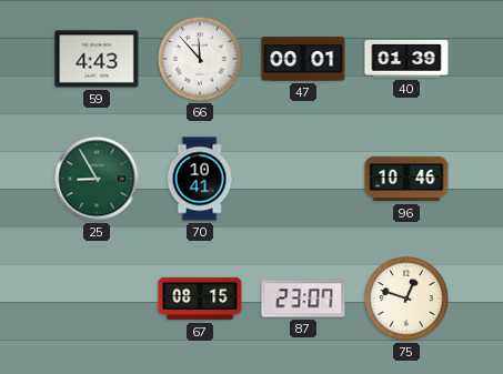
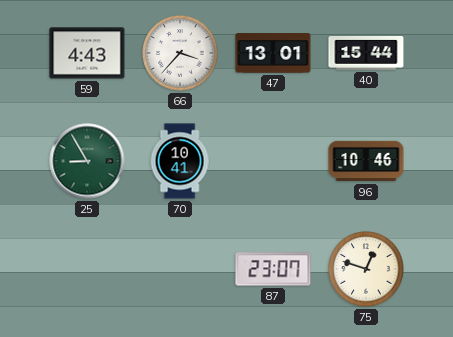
66: 11:53 -> 3:37 (180, 53)
47: 00:01 -> 13:01 (273, 53)
40: 01:39 -> 15:44 (366, 54)
67: 08:15 -> none (200, 299)
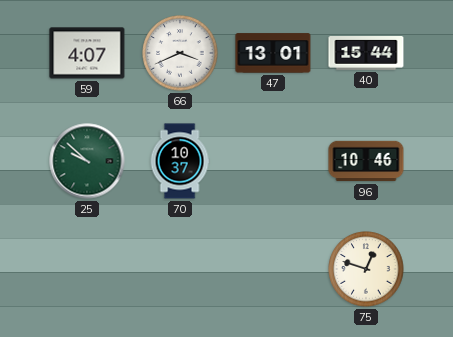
59: 4:43 -> 4:07 (87, 53)
66: 3:37 -> 3:41 (180, 53)
25: 8:55 -> 9:52 (87, 161)
70: 10:41 -> 10:37 (180, 161)
87: 23:07 -> none (273, 269)
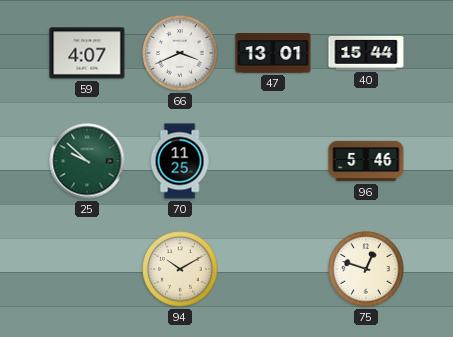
70: 10:37 -> 11:25 (180, 161)
96: 10:46 -> 5:46 (366, 161)
94: none -> 10:10 (180, 269)
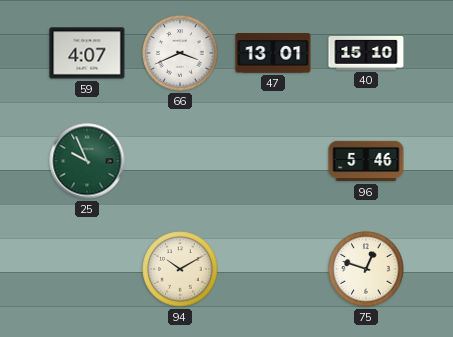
40: 15:44 -> 15:10 (366, 54)
25: 9:52 -> 9:56 (87, 161)
70: 11:25 -> none (180, 161)
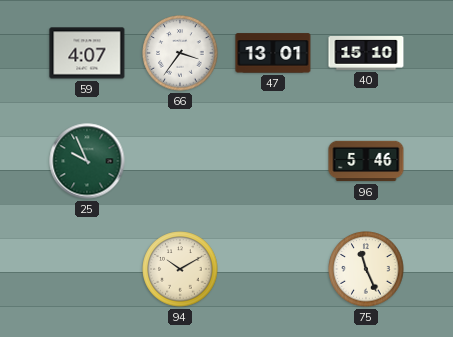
66: 3:41 -> 3:36 (180, 53)
75: 12:48 -> 11:26 (366, 269)
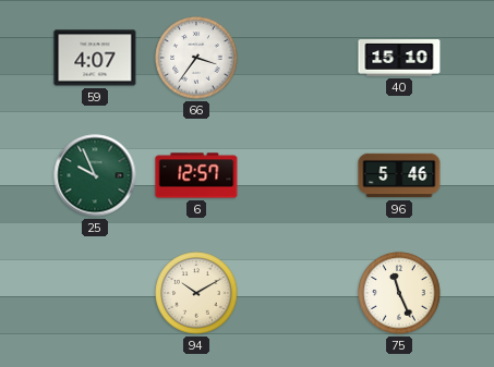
47: 13:01 -> none (273, 53)
6: none -> 12:57 (196, 175)
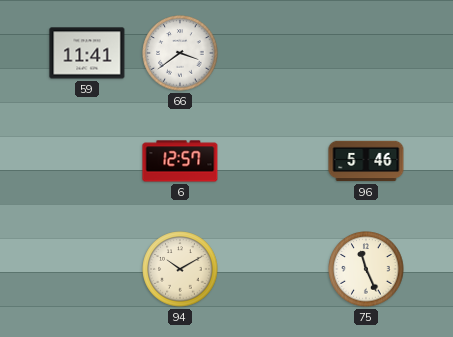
59: 4:07 -> 11:41 (87, 53)
66: 3:36 -> 3:39 (180, 53)
40: 15:10 -> none (399, 59)
25: 9:56 -> none (95, 175)
